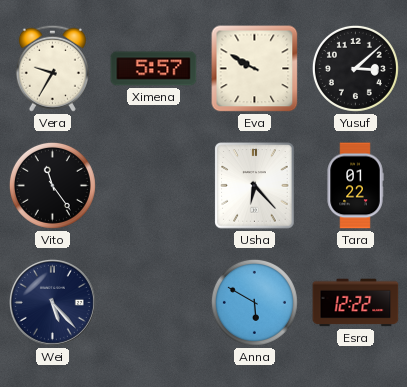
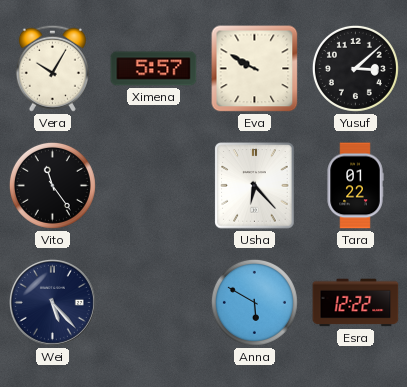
Vera: 9:35 -> 10:05 (52, 68)
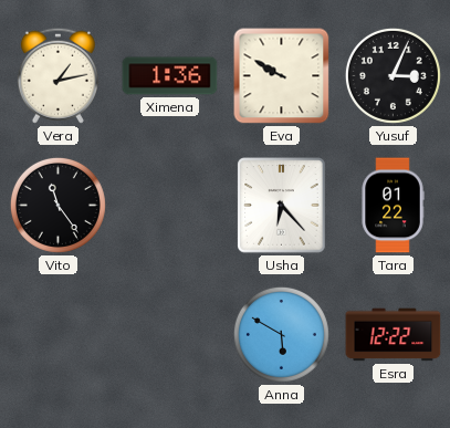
Vera: 10:05 -> 1:13 (57, 75)
Ximena: 5:57 -> 1:36 (170, 76)
Yusuf: 3:08 -> 3:04 (393, 75)
Wei: 5:23 -> none (52, 302)
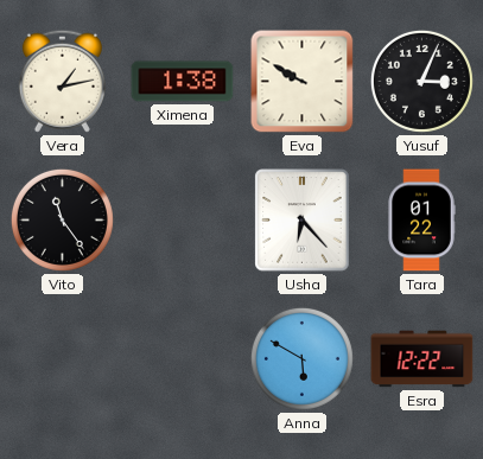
Ximena: 1:36 -> 1:38 (183, 82)
